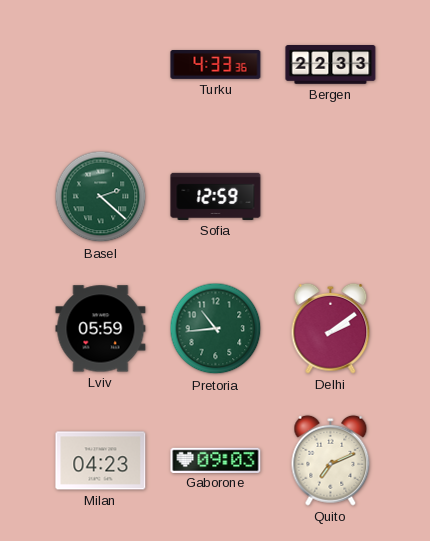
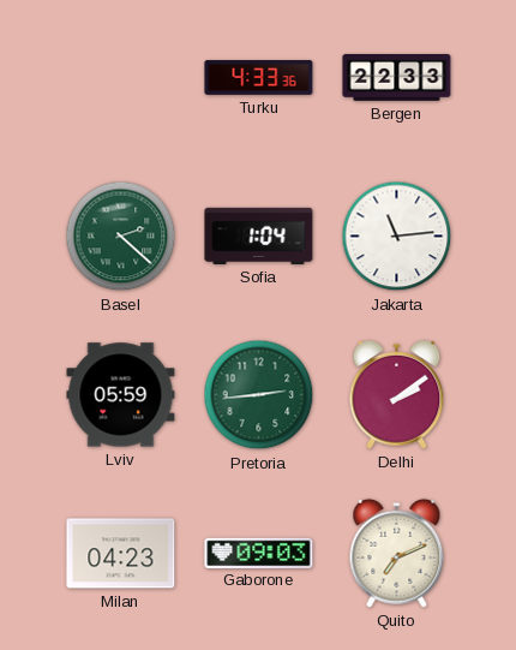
Sofia: 12:59 -> 1:04 (259, 235)
Jakarta: none -> 11:14 (397, 237)
Pretoria: 10:44 -> 2:44 (259, 395)
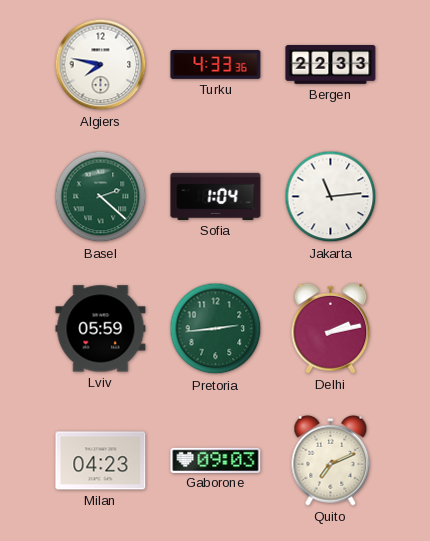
Algiers: none -> 7:47 (101, 65)
Delhi: 2:09 -> 2:13 (331, 328)
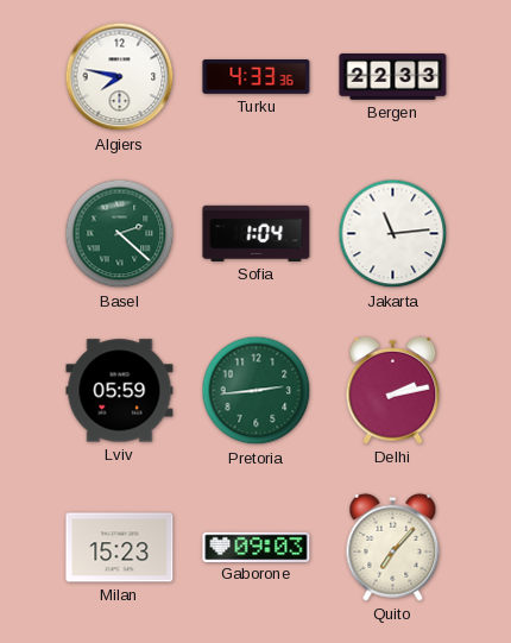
Milan: 04:23 -> 15:23 (120, 548)
Quito: 7:11 -> 7:07 (393, 547)
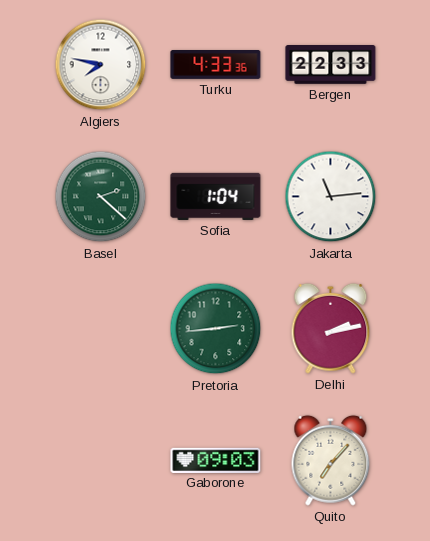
Lviv: 05:59 -> none (120, 391)
Milan: 15:23 -> none (120, 548)
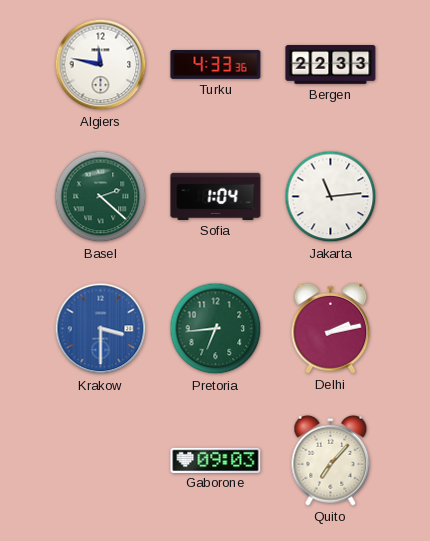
Algiers: 7:47 -> 11:47 (101, 65)
Krakow: none -> 3:30 (101, 329)
Pretoria: 2:44 -> 6:44 (216, 329)
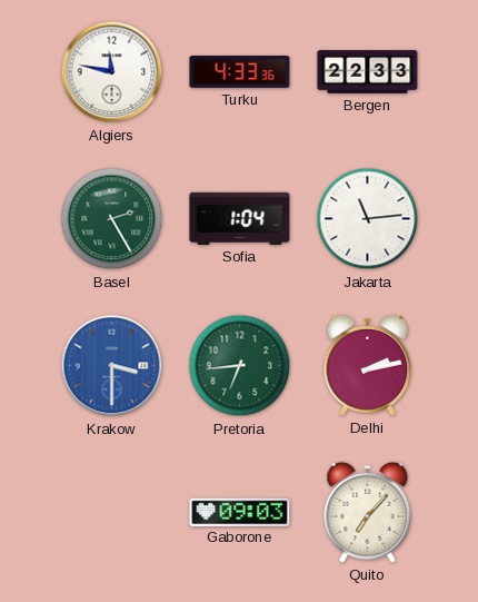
Basel: 2:22 -> 2:25 (112, 219)
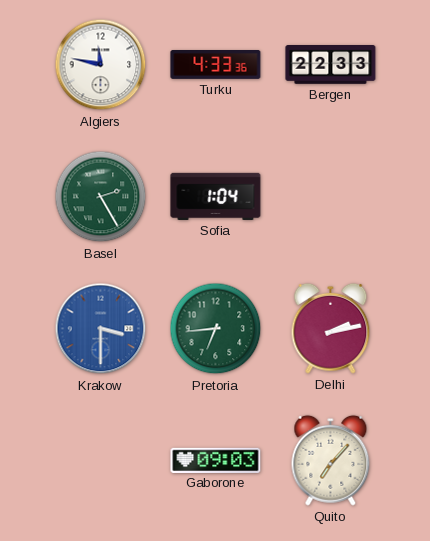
Jakarta: 11:14 -> none (368, 219)
